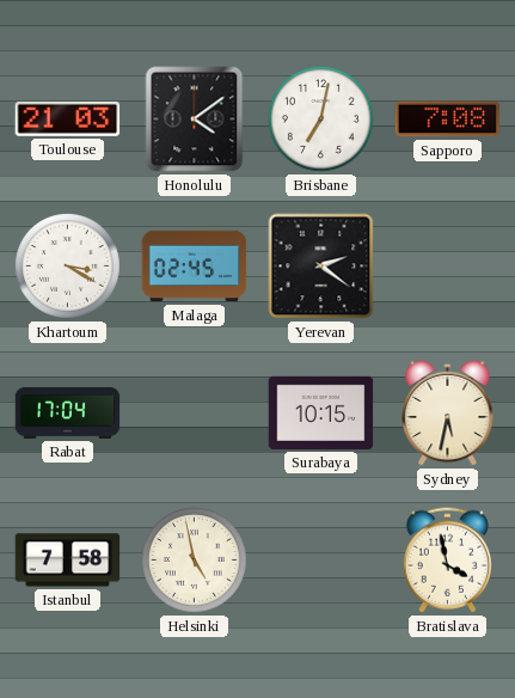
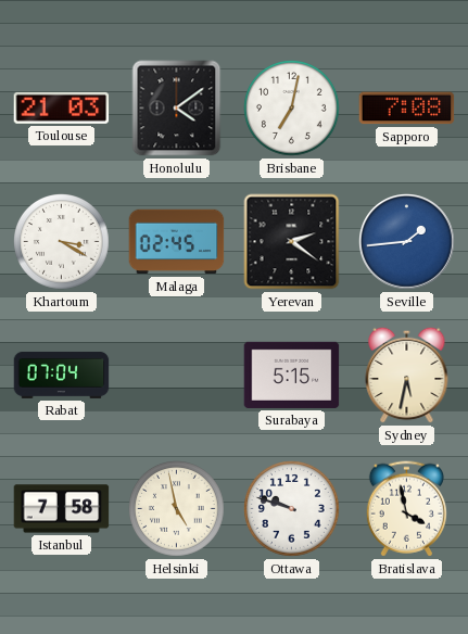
Seville: none -> 1:44 (407, 242)
Rabat: 17:04 -> 07:04 (62, 375)
Surabaya: 10:15 -> 5:15 (292, 375)
Ottawa: none -> 9:48 (292, 509)
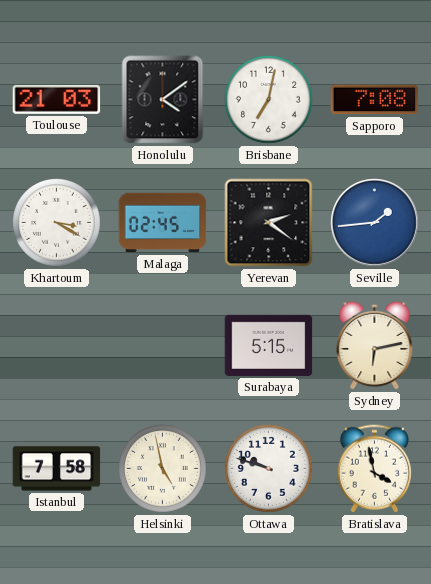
Rabat: 07:04 -> none (62, 375)
Sydney: 5:32 -> 6:13 (375, 345)
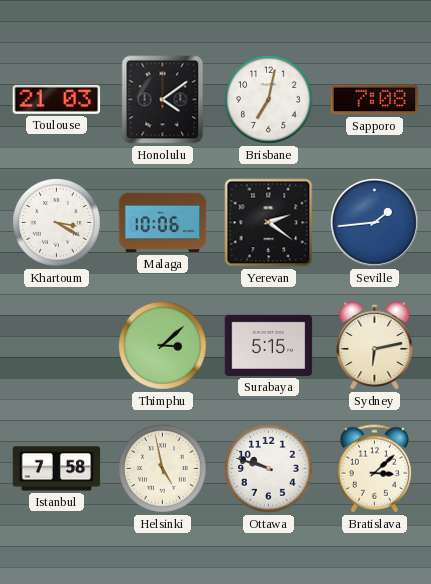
Malaga: 02:45 -> 10:06 (163, 223)
Thimphu: none -> 3:08 (163, 346)
Bratislava: 3:58 -> 3:08 (374, 469)
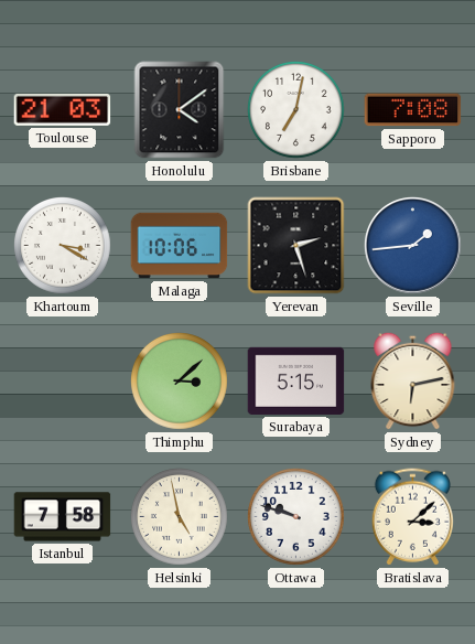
Yerevan: 2:21 -> 2:27 (296, 246)
